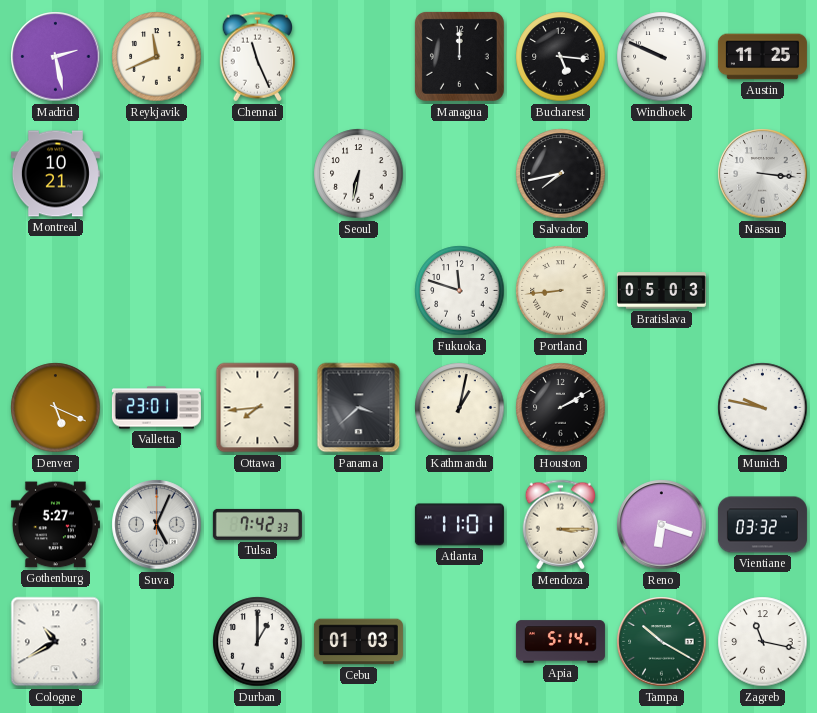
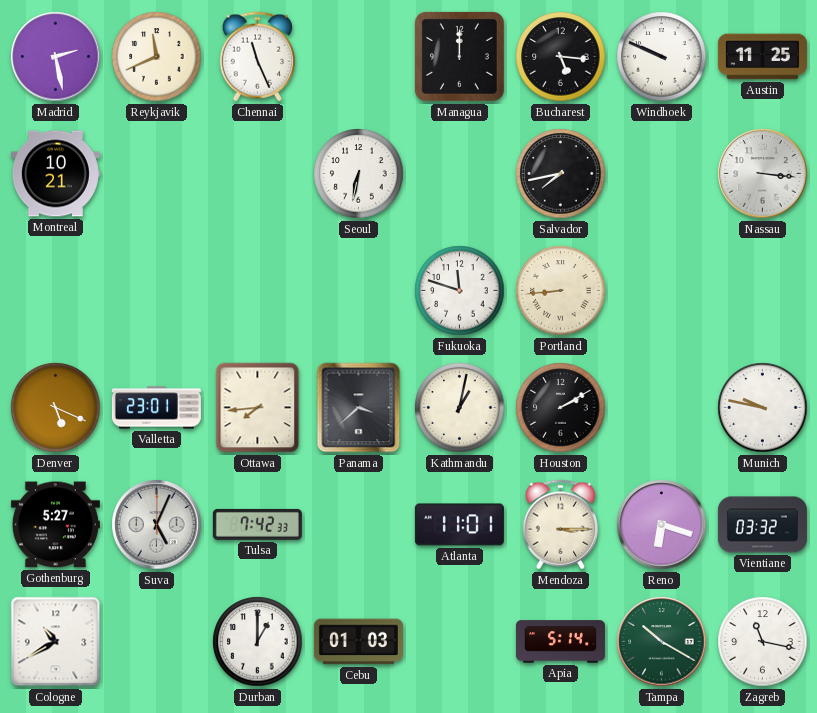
Bratislava: 05:03 -> none (661, 291)
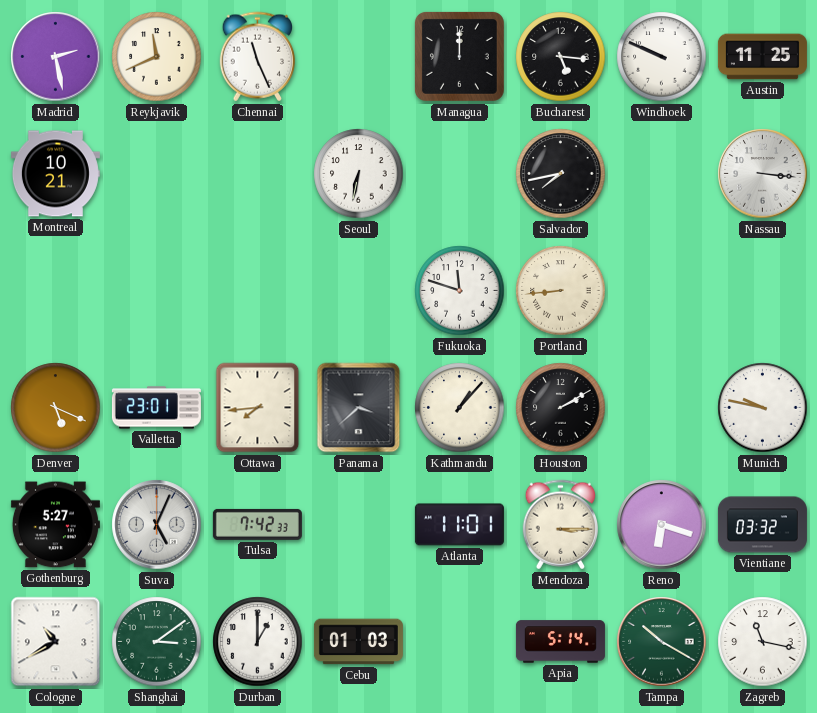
Kathmandu: 1:02 -> 1:07 (460, 408)
Shanghai: none -> 3:09 (157, 642)
